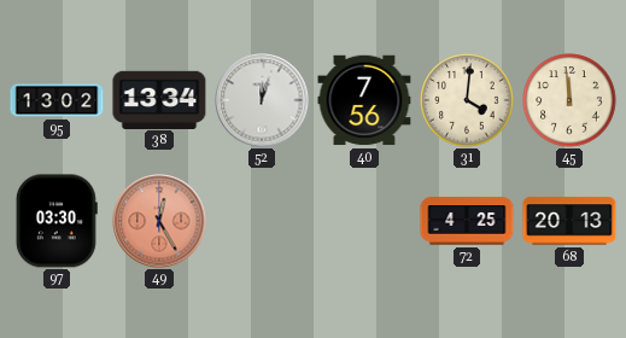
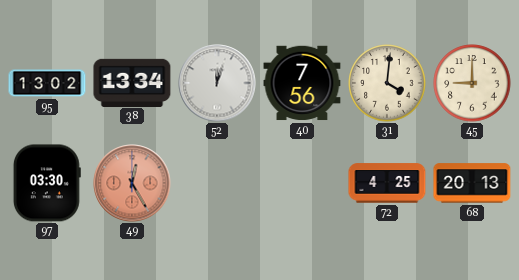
45: 11:59 -> 9:00 (472, 83)
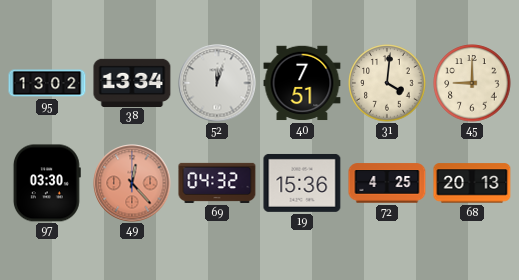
40: 7:56 -> 7:51 (302, 83)
49: 12:25 -> 12:23 (132, 183)
69: none -> 04:32 (217, 183)
19: none -> 15:36 (302, 183)
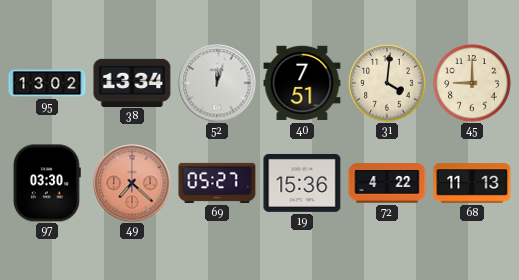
49: 12:23 -> 7:22 (132, 183)
69: 04:32 -> 05:27 (217, 183)
72: 4:25 -> 4:22 (387, 183)
68: 20:13 -> 11:13 (472, 183)
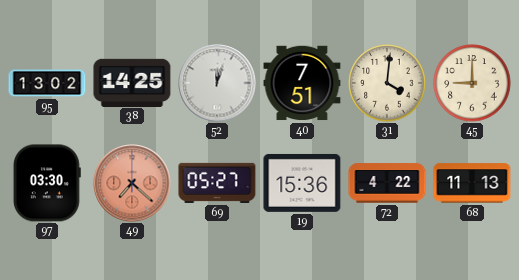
38: 13:34 -> 14:25 (132, 82)
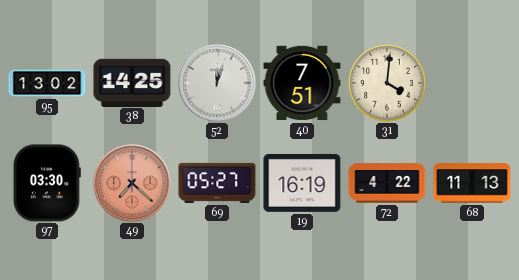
45: 9:00 -> none (472, 83)
19: 15:36 -> 16:19 (302, 183)
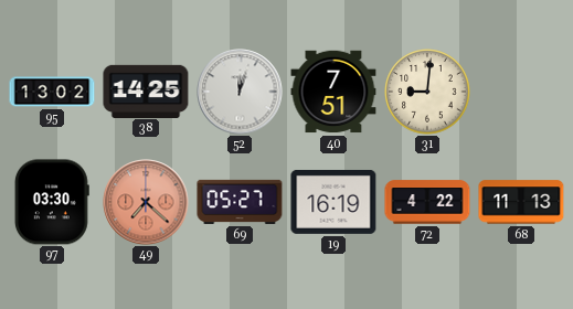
31: 4:01 -> 9:01 (427, 92)
